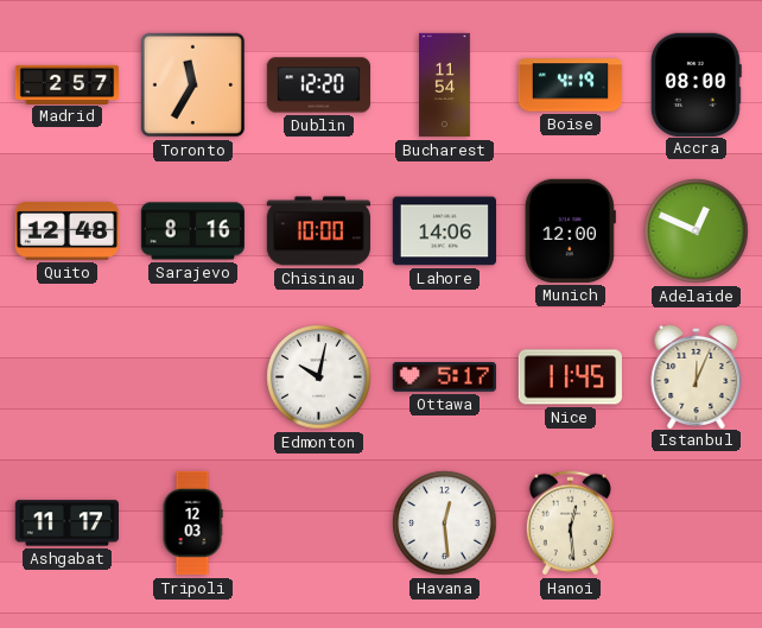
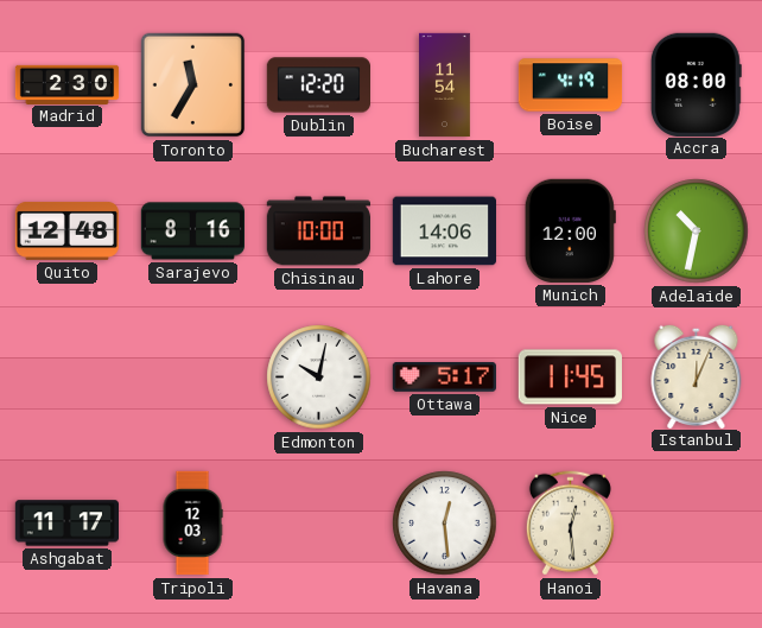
Madrid: 2:57 -> 2:30 (68, 84)
Adelaide: 12:49 -> 10:32 (697, 231)
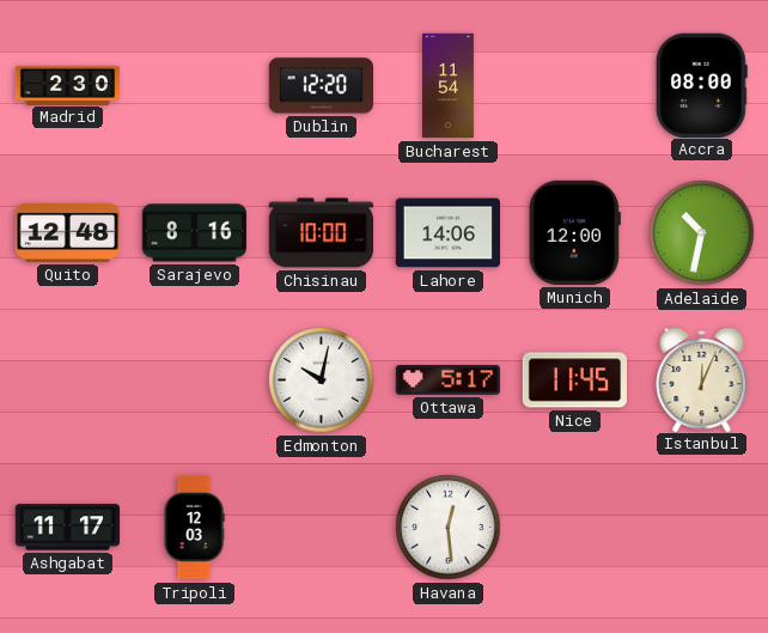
Toronto: 11:35 -> none (193, 85)
Boise: 4:19 -> none (571, 85)
Hanoi: 12:29 -> none (570, 524)
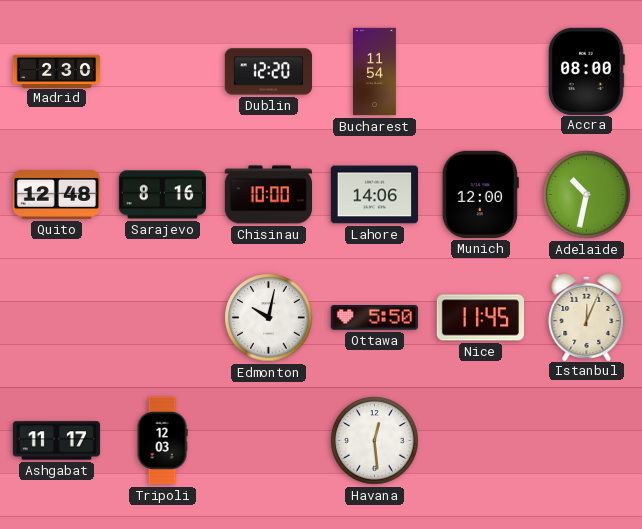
Ottawa: 5:17 -> 5:50 (374, 318)
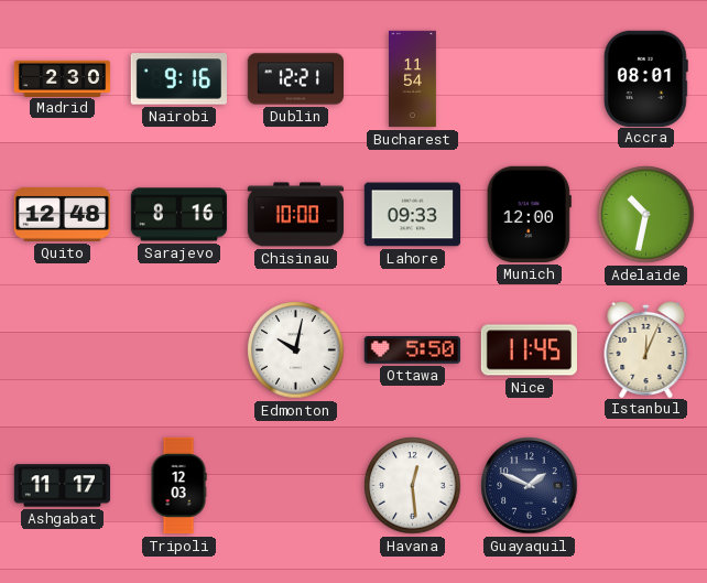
Nairobi: none -> 9:16 (178, 79)
Dublin: 12:20 -> 12:21 (295, 79)
Accra: 08:00 -> 08:01 (645, 78)
Lahore: 14:06 -> 09:33 (412, 215)
Guayaquil: none -> 1:49 (530, 486)
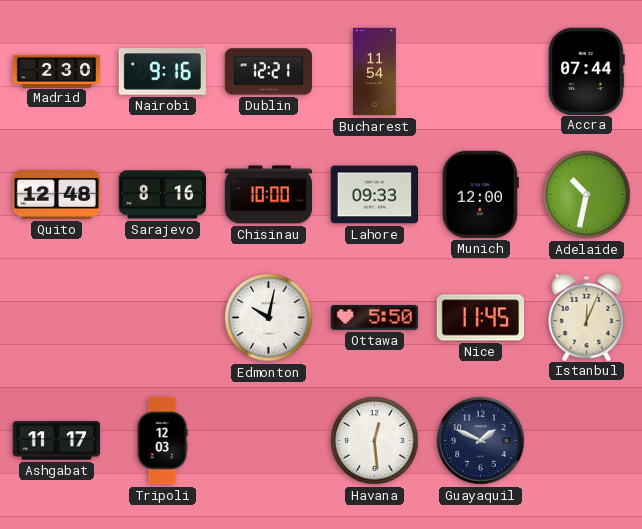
Accra: 08:01 -> 07:44 (586, 71)
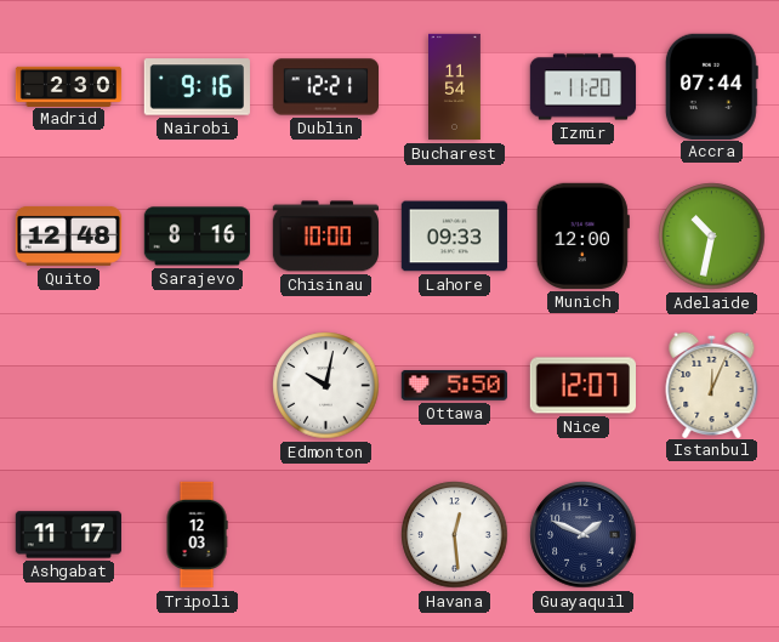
Izmir: none -> 11:20 (584, 87)
Nice: 11:45 -> 12:07 (582, 386)
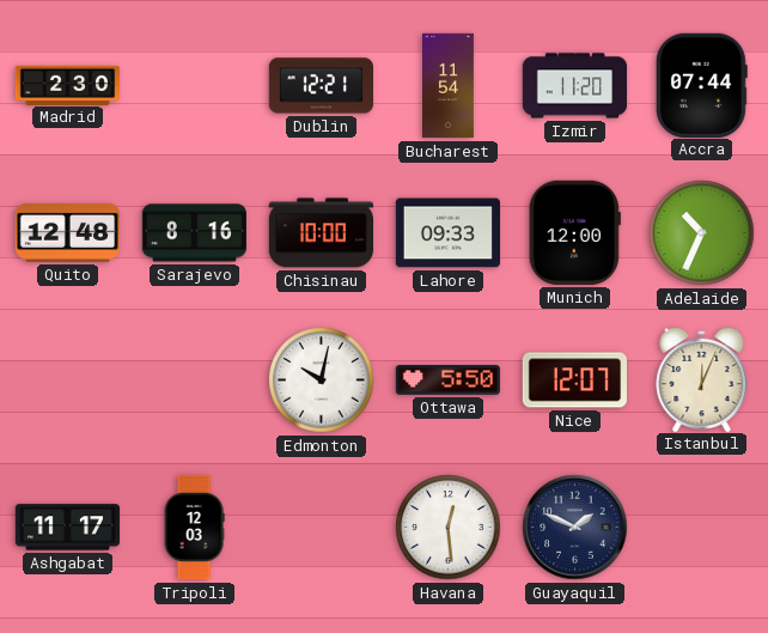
Nairobi: 9:16 -> none (197, 87)
Adelaide: 10:32 -> 10:34 (702, 233)
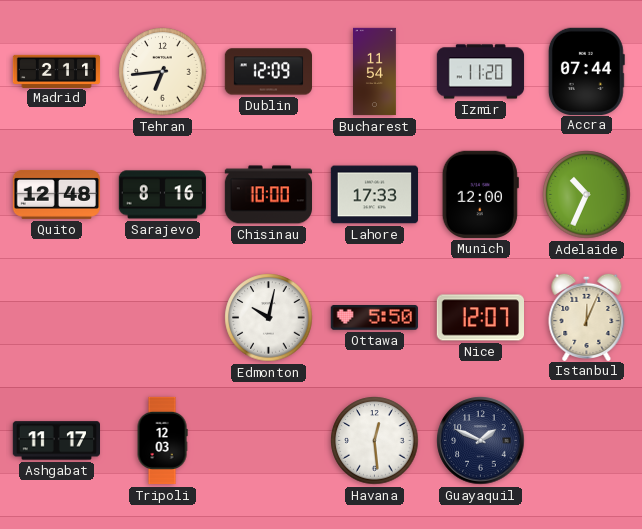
Madrid: 2:30 -> 2:11 (57, 71)
Tehran: none -> 6:44 (163, 72)
Dublin: 12:21 -> 12:09 (268, 72)
Lahore: 09:33 -> 17:33 (374, 195)
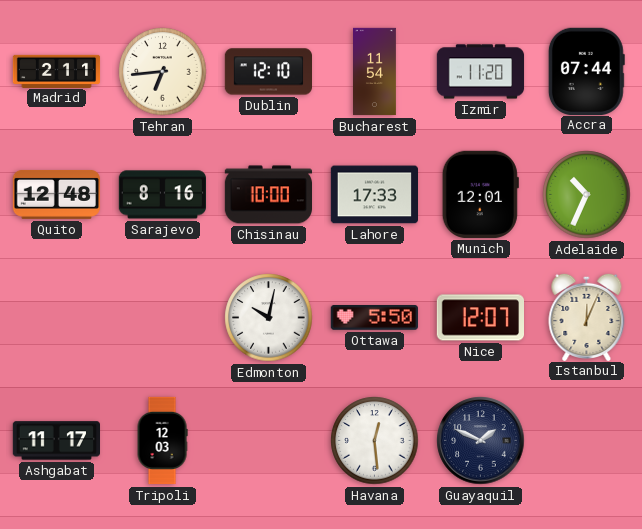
Dublin: 12:09 -> 12:10 (268, 72)
Munich: 12:00 -> 12:01 (480, 194)
